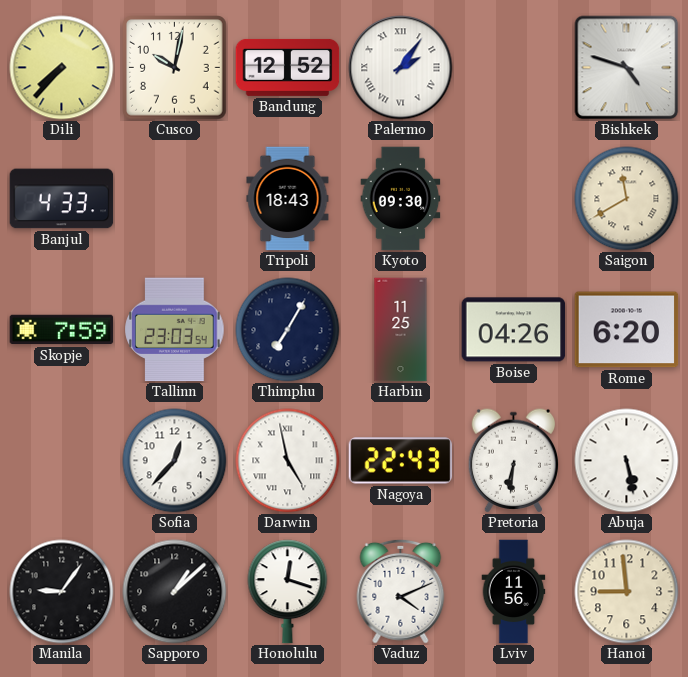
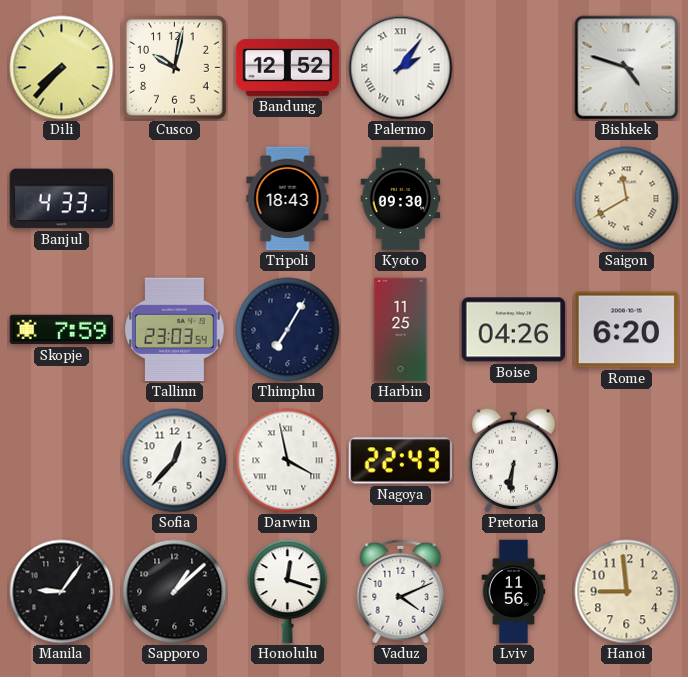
Darwin: 4:58 -> 3:58 (288, 461)
Abuja: 5:28 -> none (627, 461)
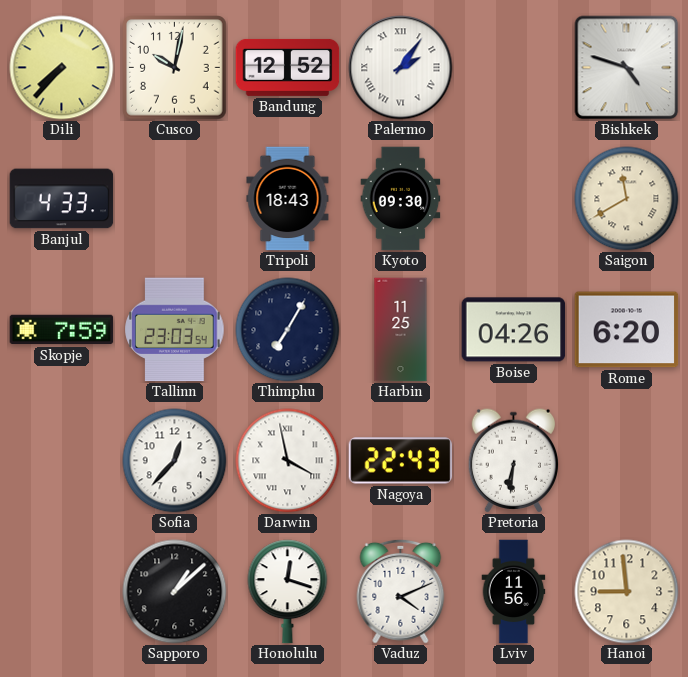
Manila: 9:06 -> none (62, 592)
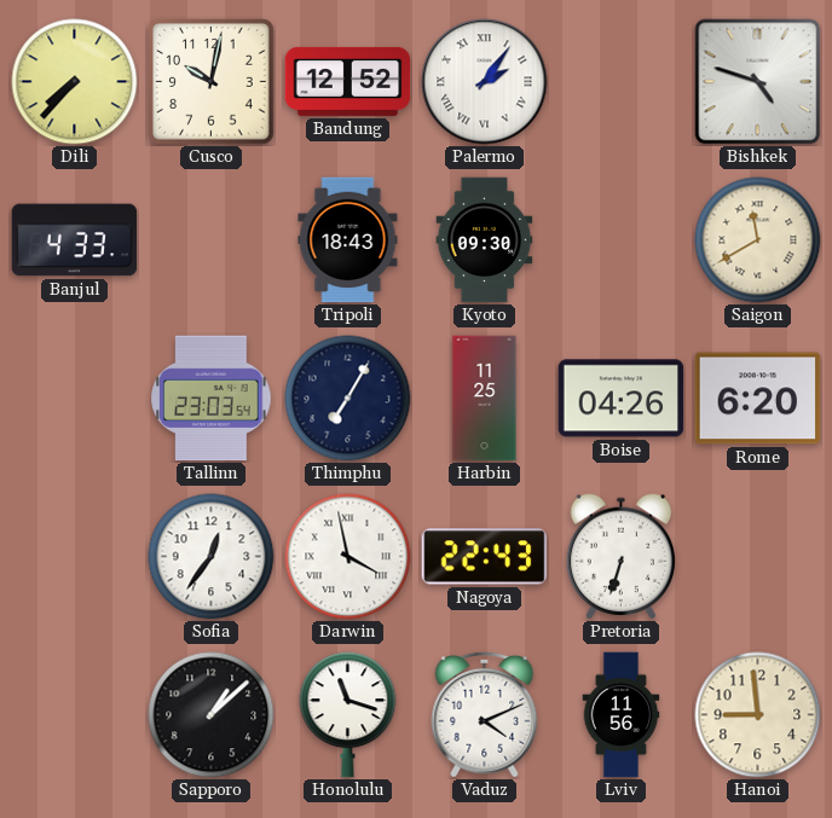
Skopje: 7:59 -> none (62, 330)
Sofia: 12:37 -> 12:36 (212, 557)
Pretoria: 6:31 -> 6:33 (620, 557)
Honolulu: 12:18 -> 11:18 (348, 715)
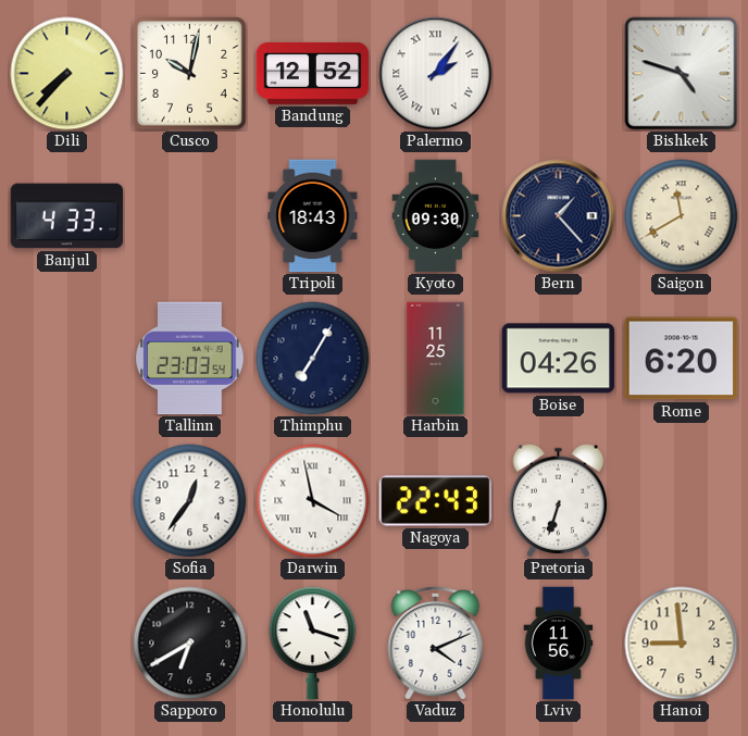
Bern: none -> 1:23 (559, 216)
Sapporo: 1:08 -> 6:40 (190, 644)
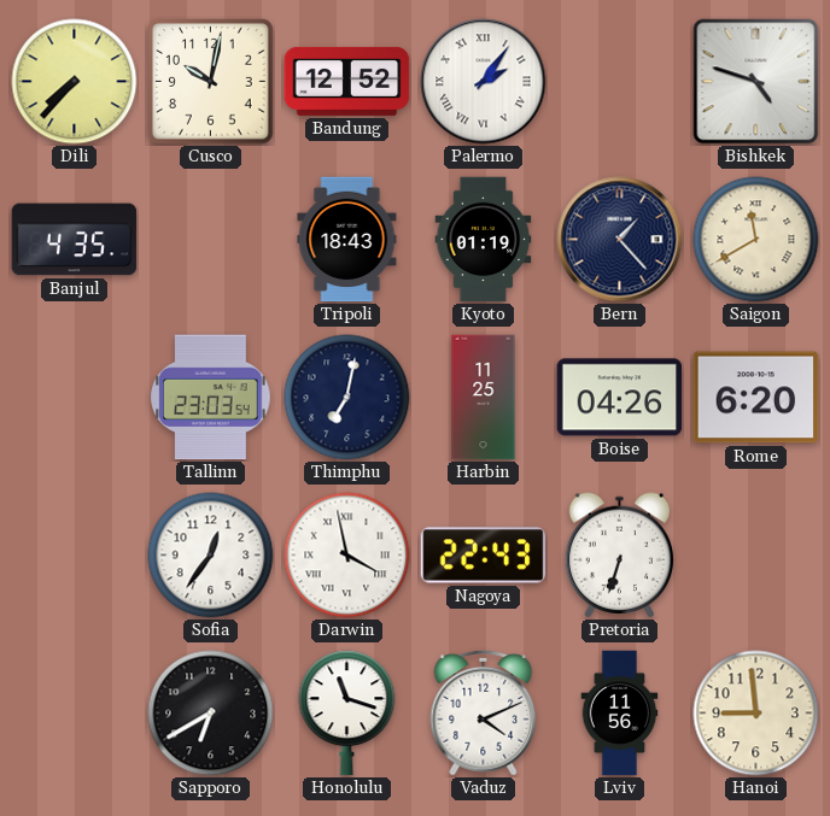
Banjul: 4:33 -> 4:35 (75, 240)
Kyoto: 09:30 -> 01:19 (484, 240)
Thimphu: 7:05 -> 7:02 (347, 398)
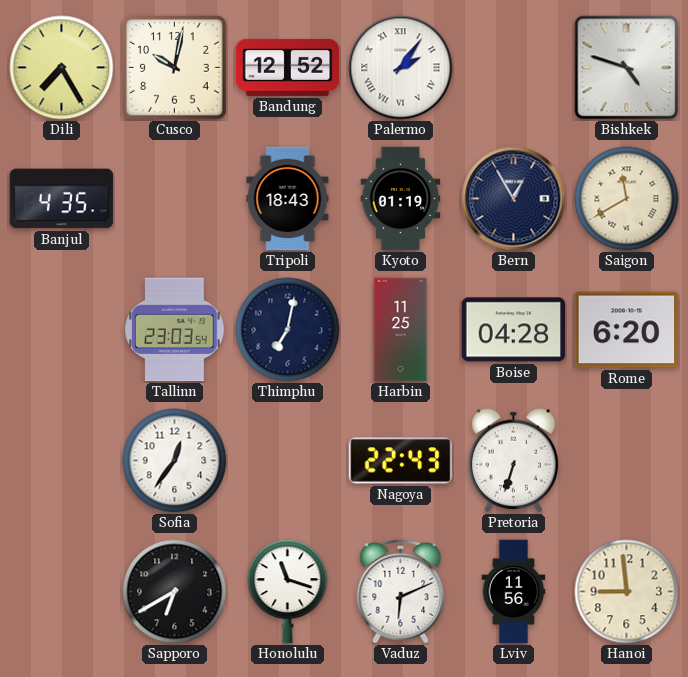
Dili: 7:37 -> 7:25 (62, 68)
Bern: 1:23 -> 12:55 (514, 199)
Boise: 04:26 -> 04:28 (514, 330)
Darwin: 3:58 -> none (347, 556)
Vaduz: 4:11 -> 6:11 (401, 591)
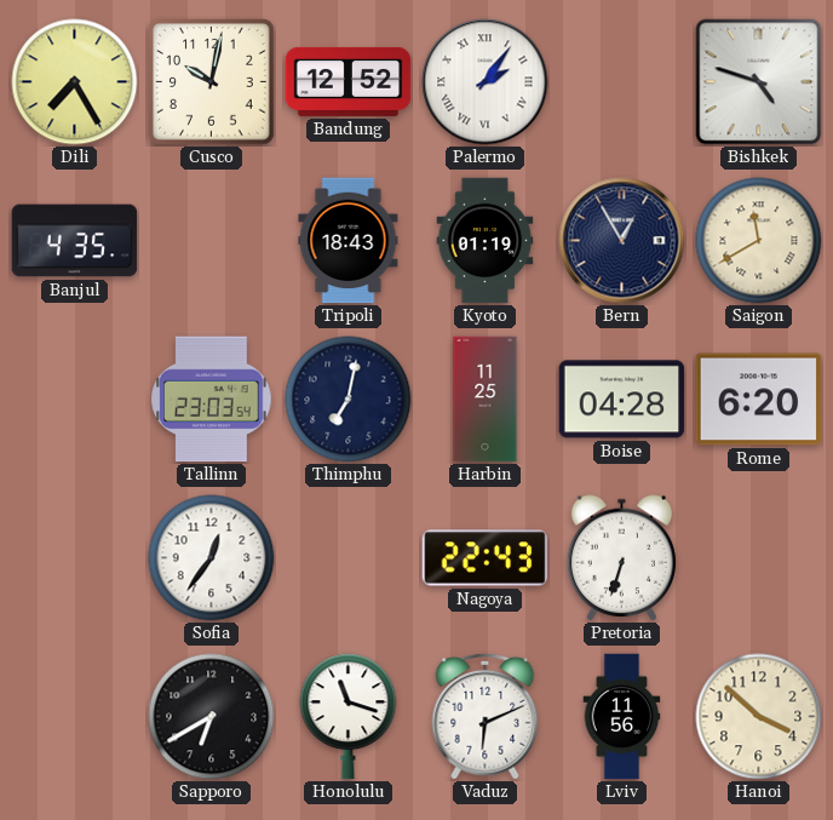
Hanoi: 8:59 -> 3:52 (759, 717)
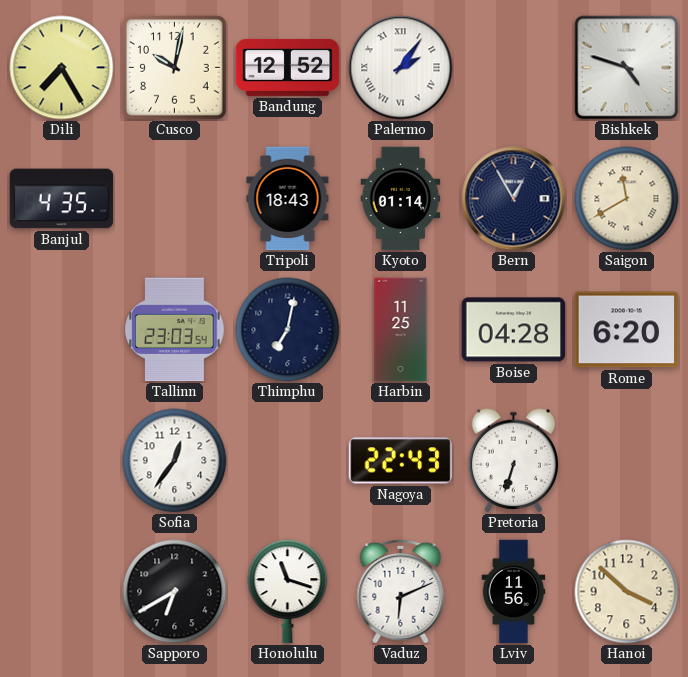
Kyoto: 01:19 -> 01:14 (401, 199)
